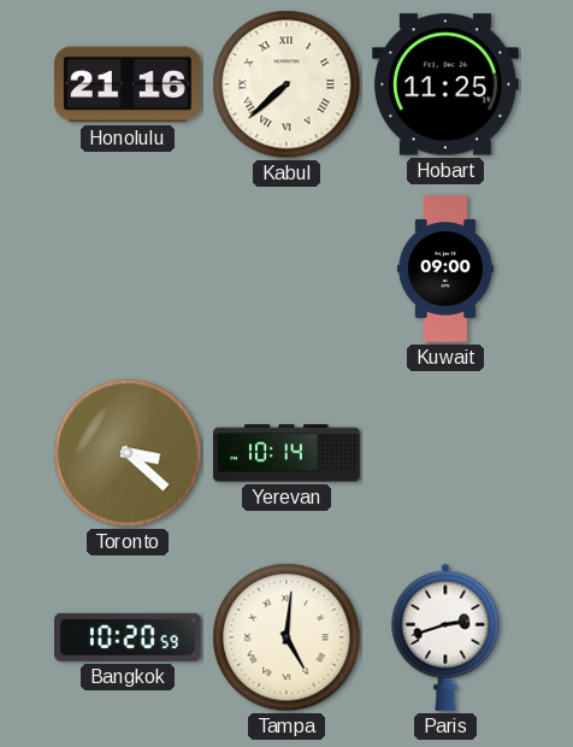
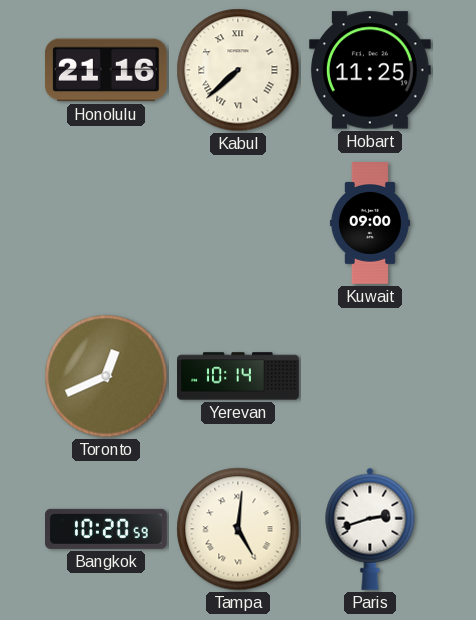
Toronto: 3:22 -> 12:41 (106, 376)
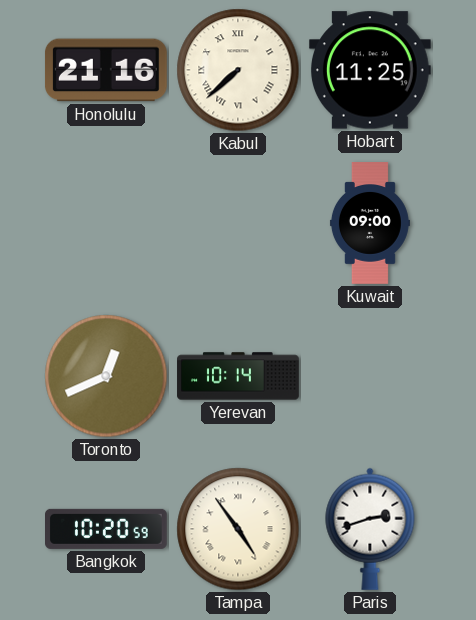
Tampa: 5:01 -> 4:54 (238, 529)
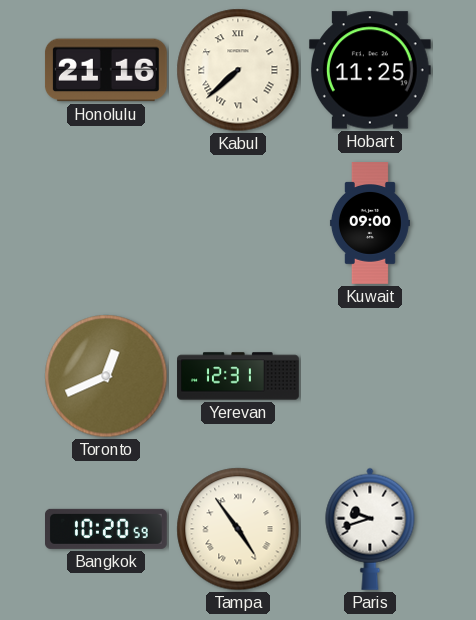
Yerevan: 10:14 -> 12:31 (238, 376)
Paris: 2:42 -> 9:42 (370, 529)
